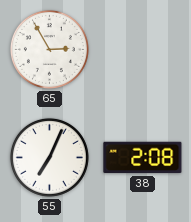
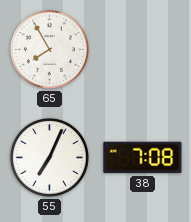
65: 2:55 -> 7:55 (49, 49)
38: 2:08 -> 7:08 (143, 158)
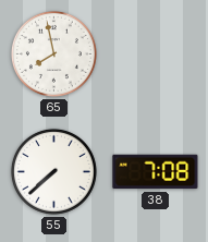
65: 7:55 -> 7:58 (53, 53)
55: 7:04 -> 7:38 (53, 171)
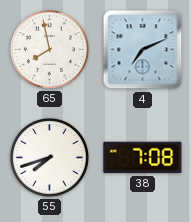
4: none -> 7:11 (143, 50)
55: 7:38 -> 7:42 (49, 157)
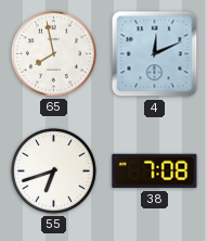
4: 7:11 -> 12:11 (155, 54)
55: 7:42 -> 6:42 (53, 170)
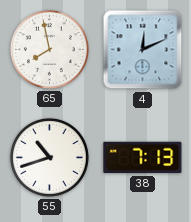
55: 6:42 -> 10:42 (49, 157)
38: 7:08 -> 7:13 (143, 158)
